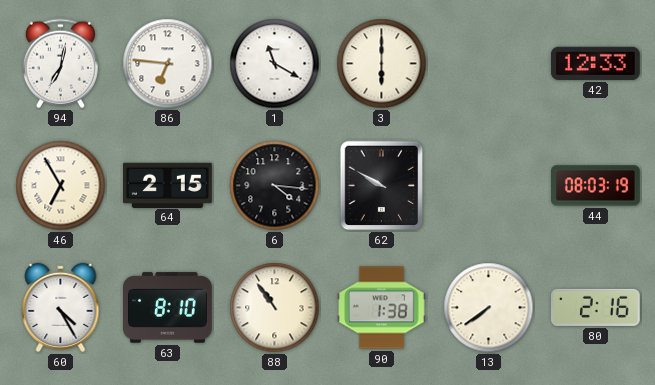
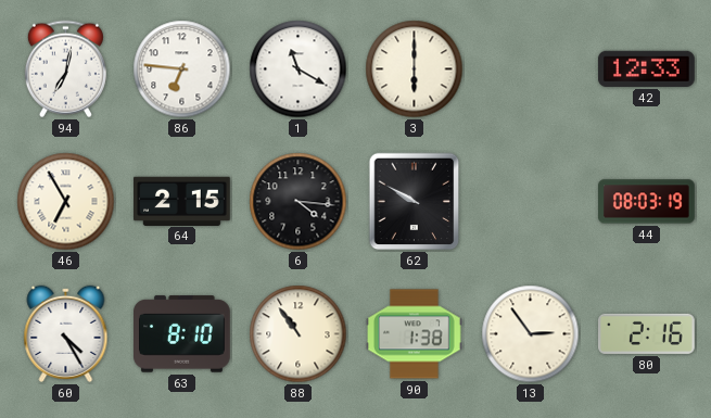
13: 7:39 -> 2:54 (531, 334)
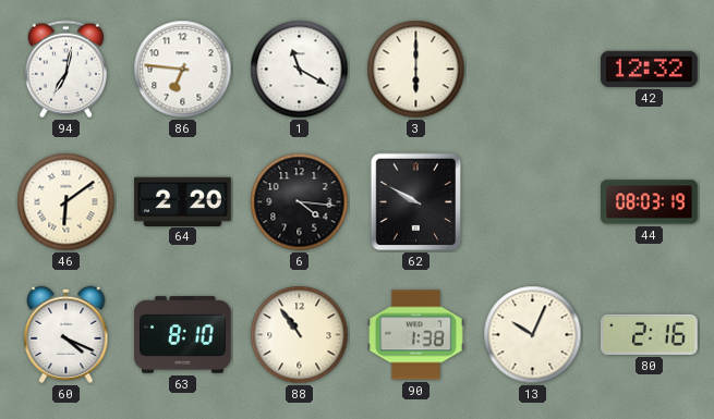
42: 12:33 -> 12:32 (649, 69)
46: 6:55 -> 6:09 (66, 202)
64: 2:15 -> 2:20 (183, 201)
60: 4:25 -> 4:19 (66, 334)
13: 2:54 -> 10:04 (533, 335)
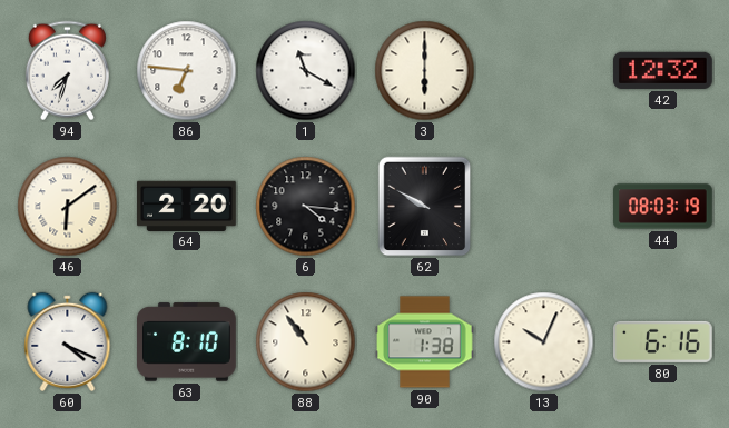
94: 7:02 -> 7:33 (67, 71)
80: 2:16 -> 6:16 (663, 341)
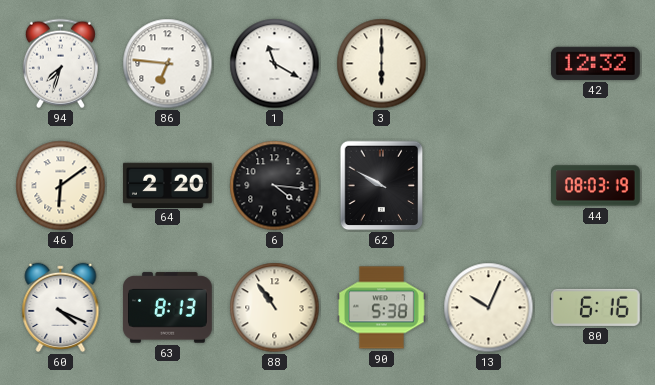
63: 8:10 -> 8:13 (168, 308)
90: 1:38 -> 5:38 (382, 308)
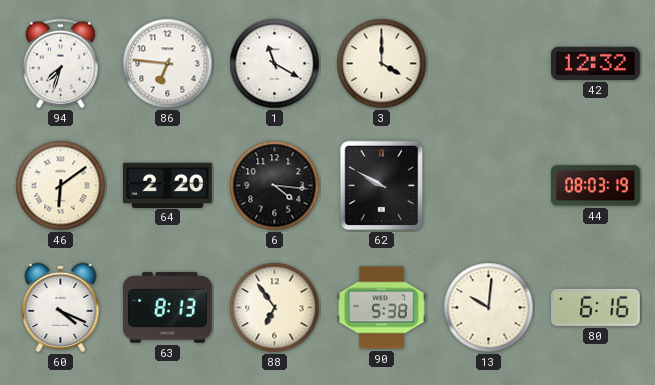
3: 6:00 -> 4:00 (382, 64)
88: 10:54 -> 6:54 (275, 308)
13: 10:04 -> 10:01 (489, 308)
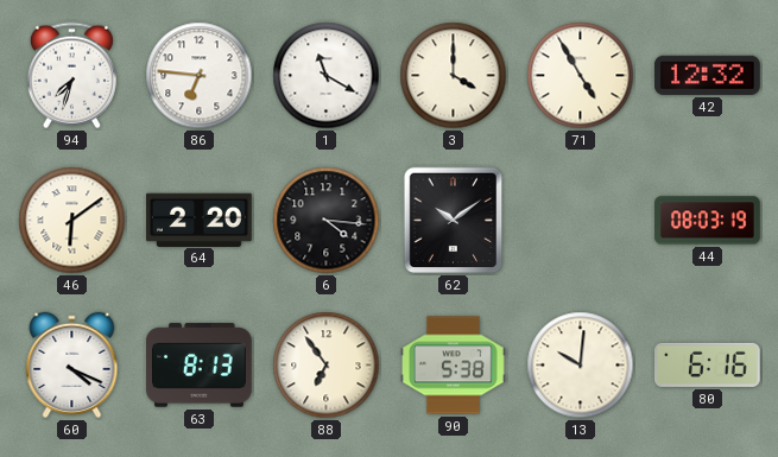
71: none -> 4:55 (581, 76)
62: 9:50 -> 10:09 (454, 221)
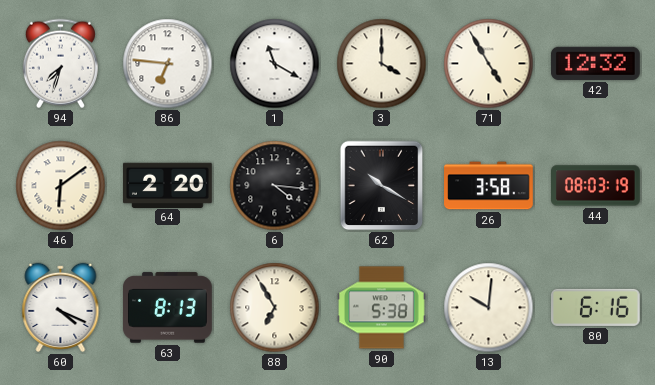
62: 10:09 -> 10:20 (382, 186)
26: none -> 3:58 (489, 186)
88: 6:54 -> 6:55 (275, 308)
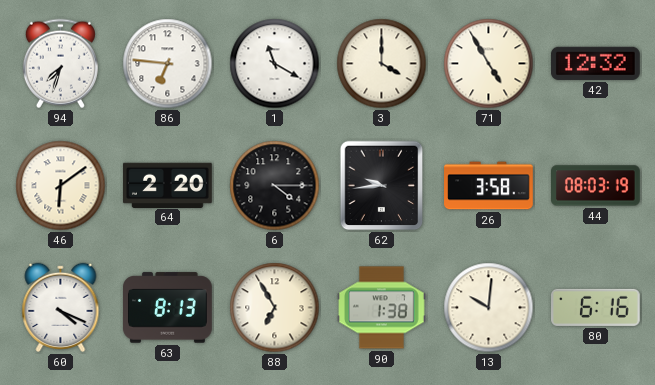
6: 4:16 -> 4:15 (275, 186)
62: 10:20 -> 9:44 (382, 186)
90: 5:38 -> 1:38 (382, 308)
